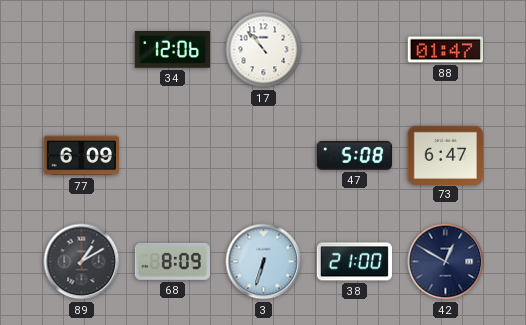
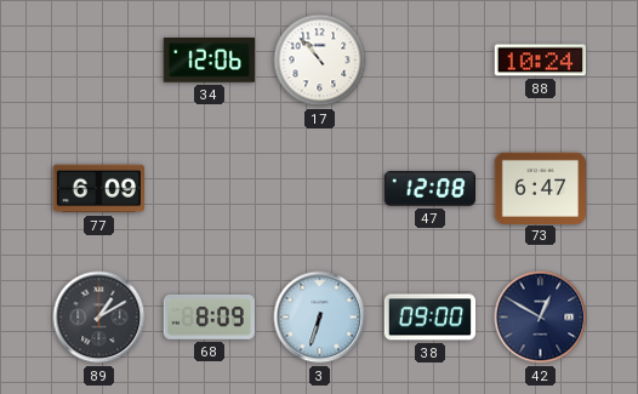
88: 01:47 -> 10:24 (540, 61)
47: 5:08 -> 12:08 (429, 189)
38: 21:00 -> 09:00 (431, 318)
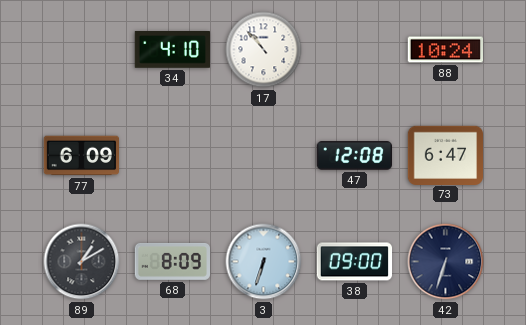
34: 12:06 -> 4:10 (172, 50)
42: 12:50 -> 6:33 (446, 262)
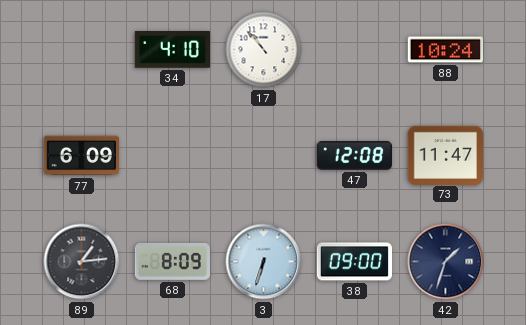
73: 6:47 -> 11:47 (446, 155)
89: 1:10 -> 1:14 (82, 262)
42: 6:33 -> 1:33 (446, 262)
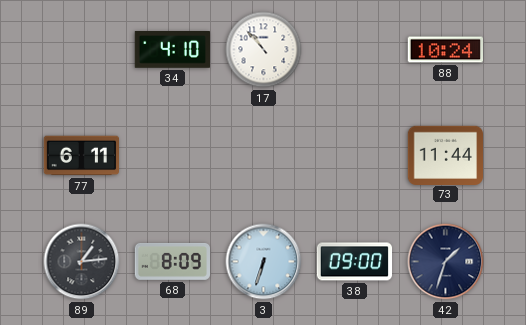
77: 6:09 -> 6:11 (81, 156)
47: 12:08 -> none (354, 156)
73: 11:47 -> 11:44 (446, 155)
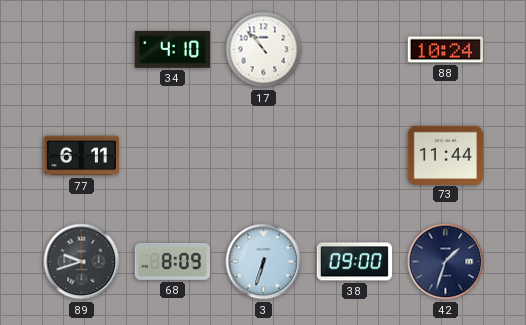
89: 1:14 -> 9:42 (82, 262)
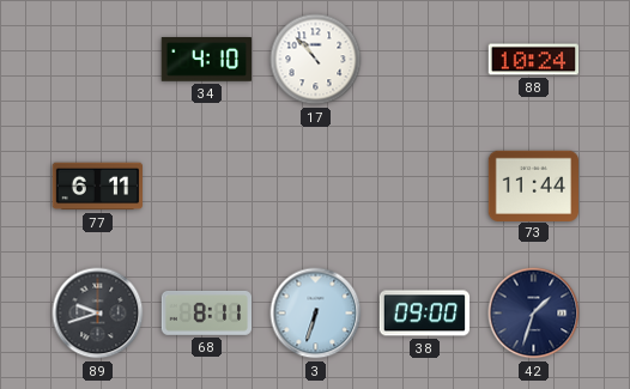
68: 8:09 -> 8:11 (207, 312)
